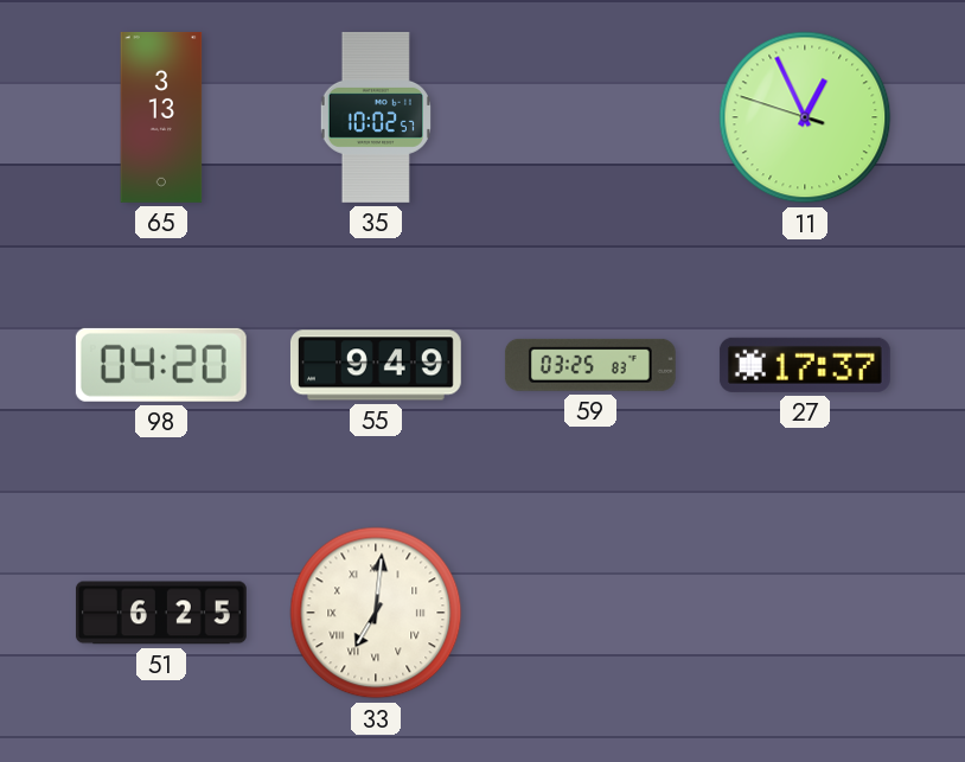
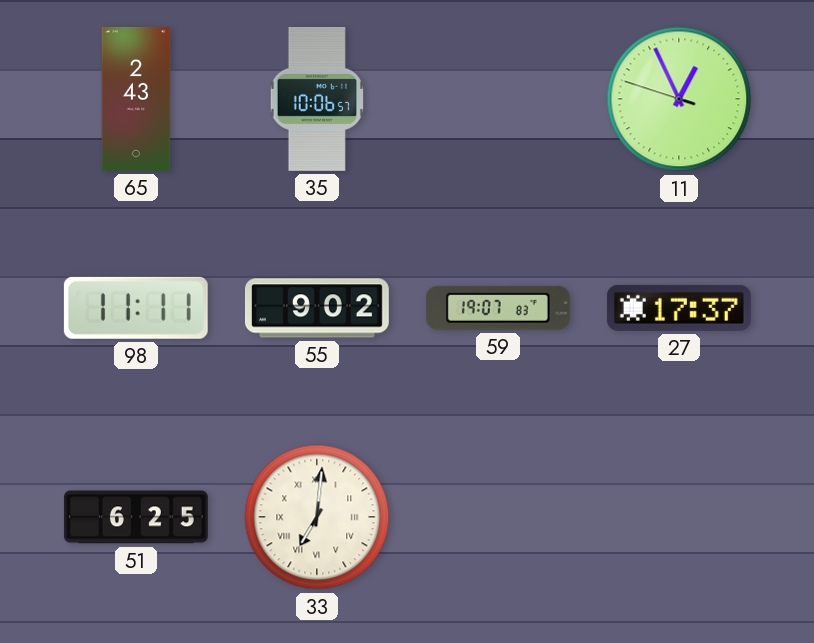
65: 3:13 -> 2:43 (136, 99)
35: 10:02 -> 10:06 (317, 99)
98: 04:20 -> 11:11 (136, 308)
55: 9:49 -> 9:02 (317, 308)
59: 03:25 -> 19:07 (498, 308)
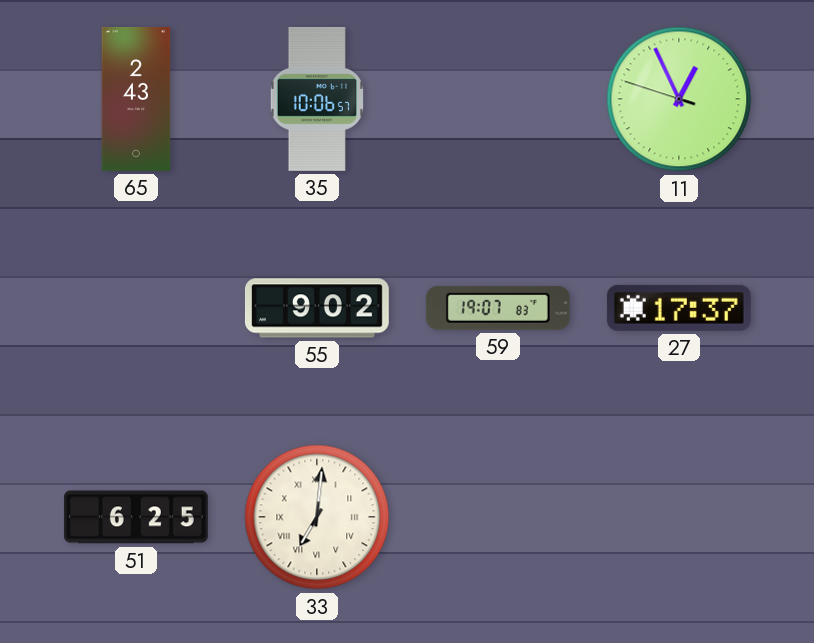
98: 11:11 -> none (136, 308)
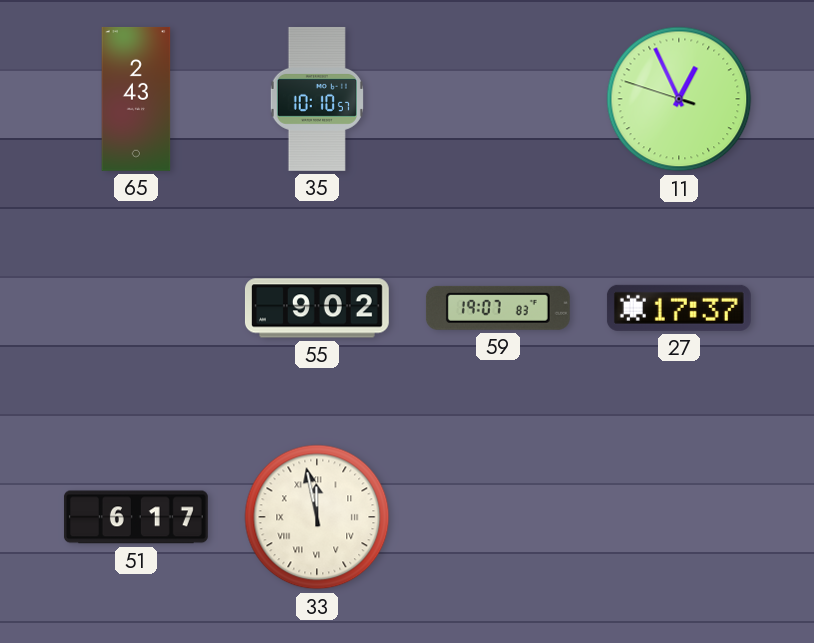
35: 10:06 -> 10:10 (317, 99)
51: 6:25 -> 6:17 (136, 517)
33: 7:01 -> 11:58 (317, 517)
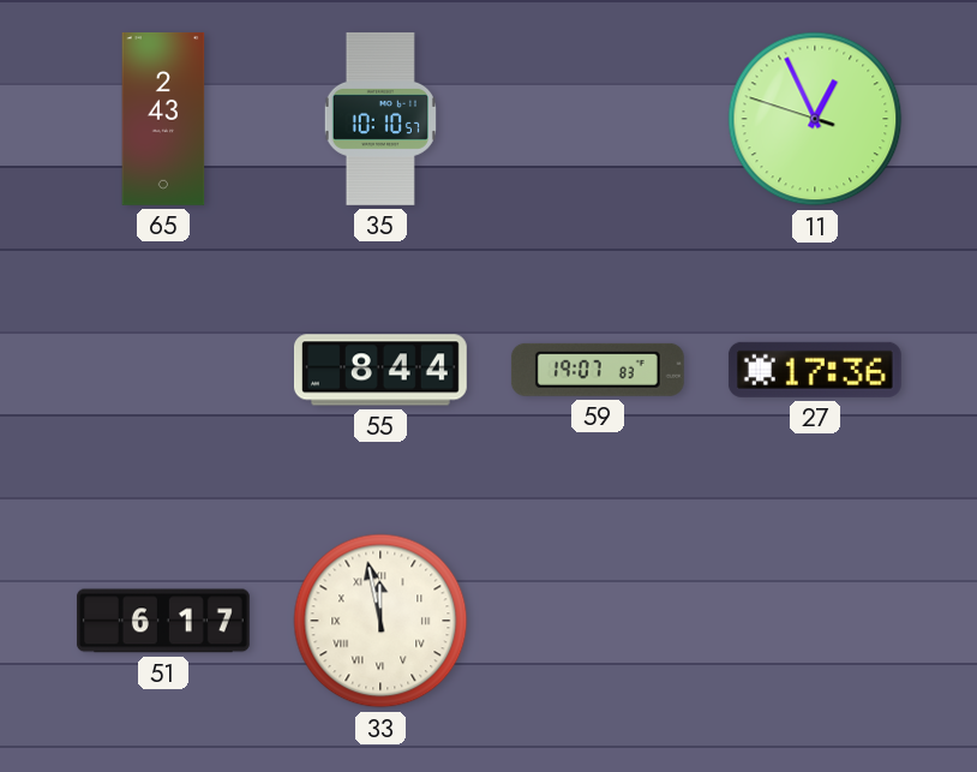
55: 9:02 -> 8:44 (380, 370)
27: 17:37 -> 17:36 (815, 370)
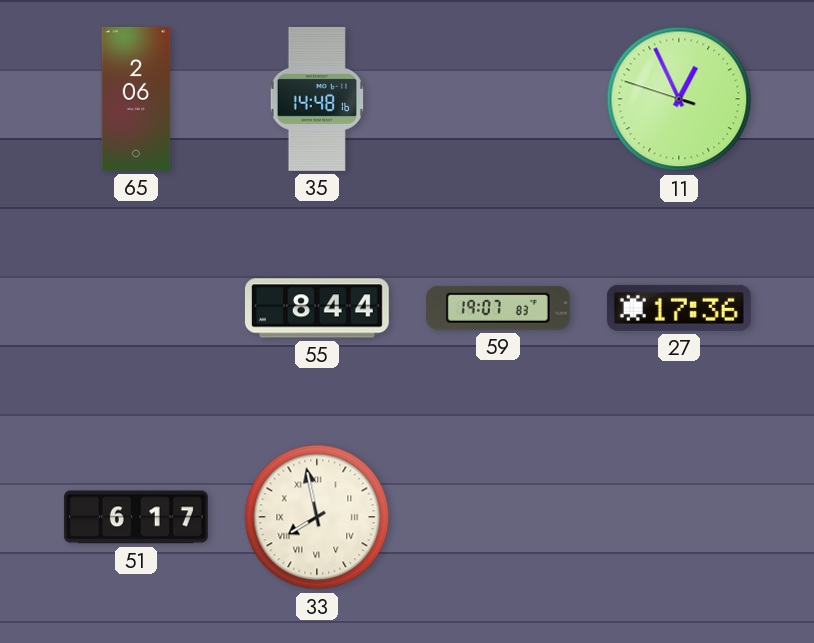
65: 2:43 -> 2:06 (136, 99)
35: 10:10 -> 14:48 (317, 99)
33: 11:58 -> 7:58 (317, 517)
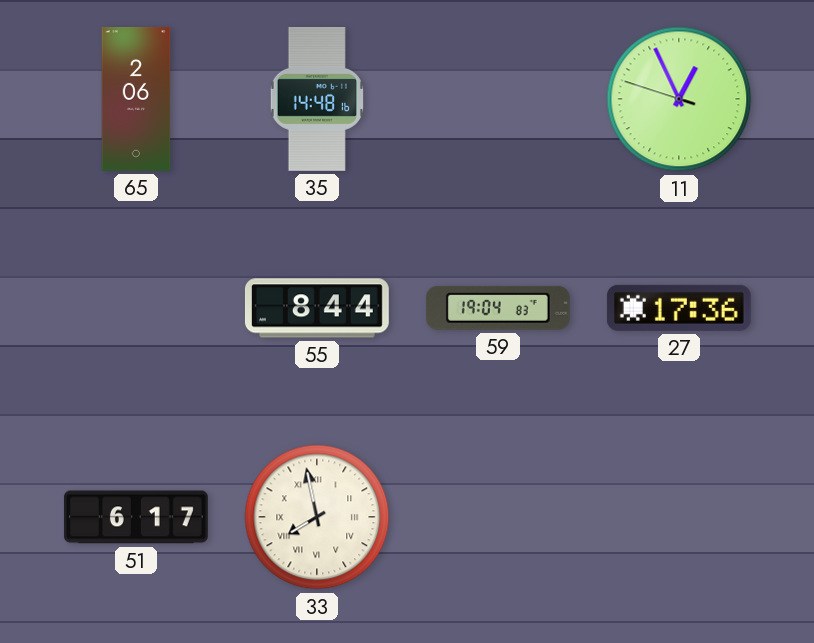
59: 19:07 -> 19:04 (498, 308)
